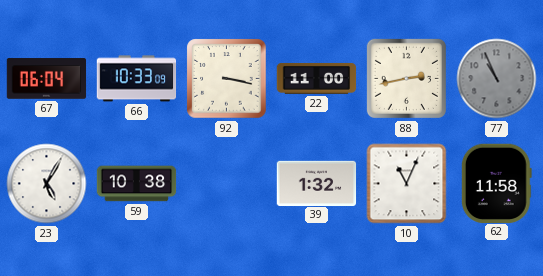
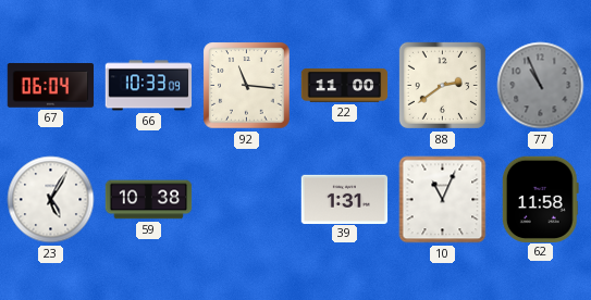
92: 3:17 -> 11:16 (247, 86)
88: 2:43 -> 2:39 (442, 85)
39: 1:32 -> 1:31 (345, 199)
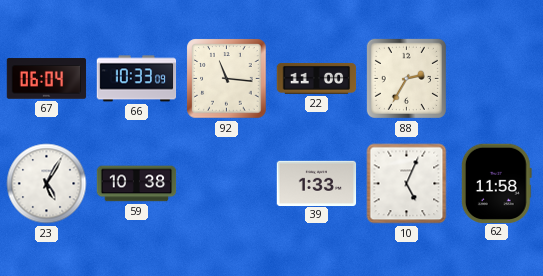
88: 2:39 -> 2:35 (406, 78)
77: 10:56 -> none (541, 86)
39: 1:31 -> 1:33 (317, 183)
10: 11:04 -> 5:04 (407, 184)
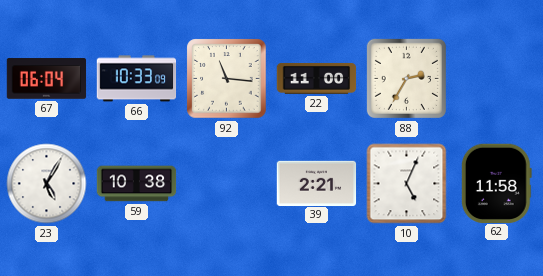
39: 1:33 -> 2:21 (317, 183)
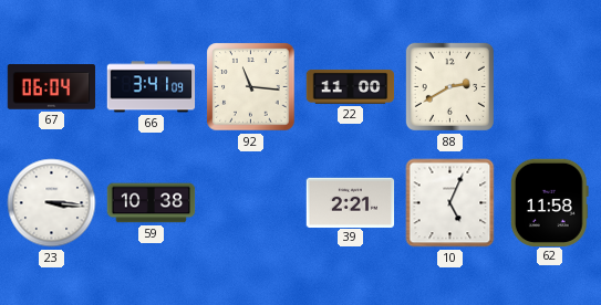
66: 10:33 -> 3:41 (152, 87)
88: 2:35 -> 2:40 (449, 86)
23: 5:05 -> 3:16 (52, 203)
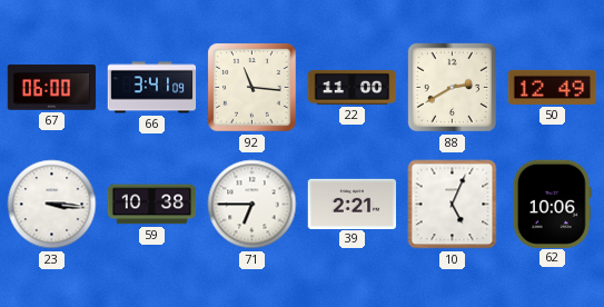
67: 06:04 -> 06:00 (52, 88)
50: none -> 12:49 (553, 87)
71: none -> 6:45 (253, 205)
62: 11:58 -> 10:06 (552, 204)
